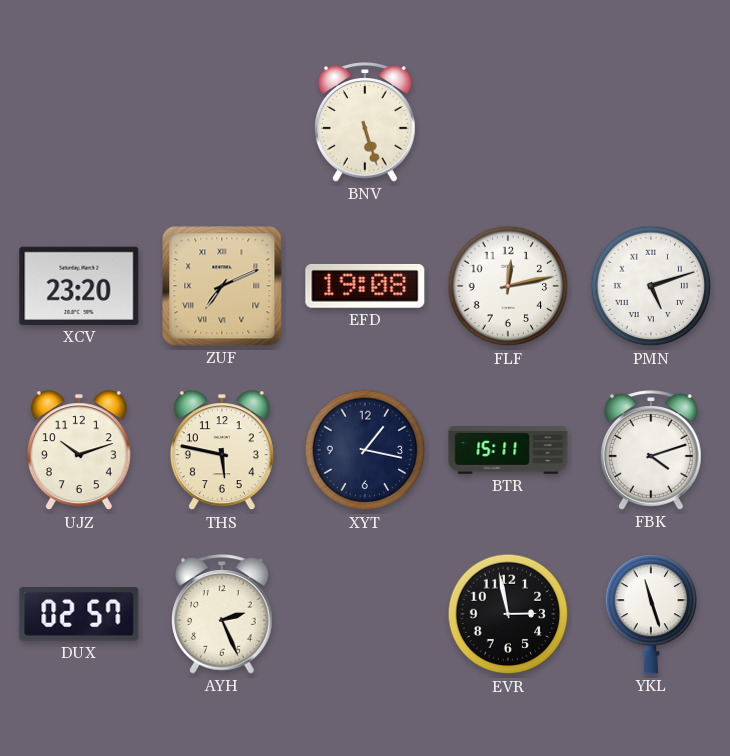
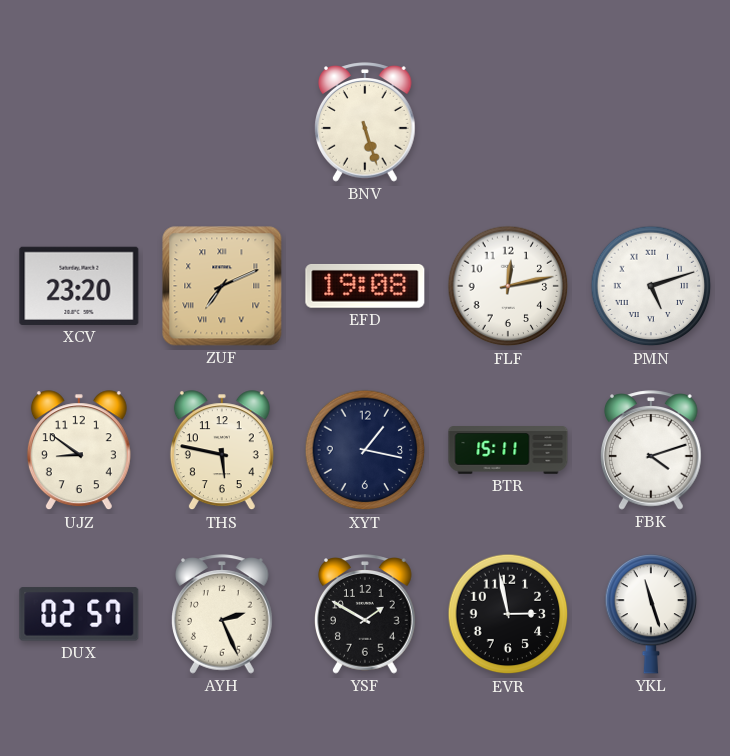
UJZ: 10:12 -> 8:51 (79, 451)
YSF: none -> 1:50 (366, 614)
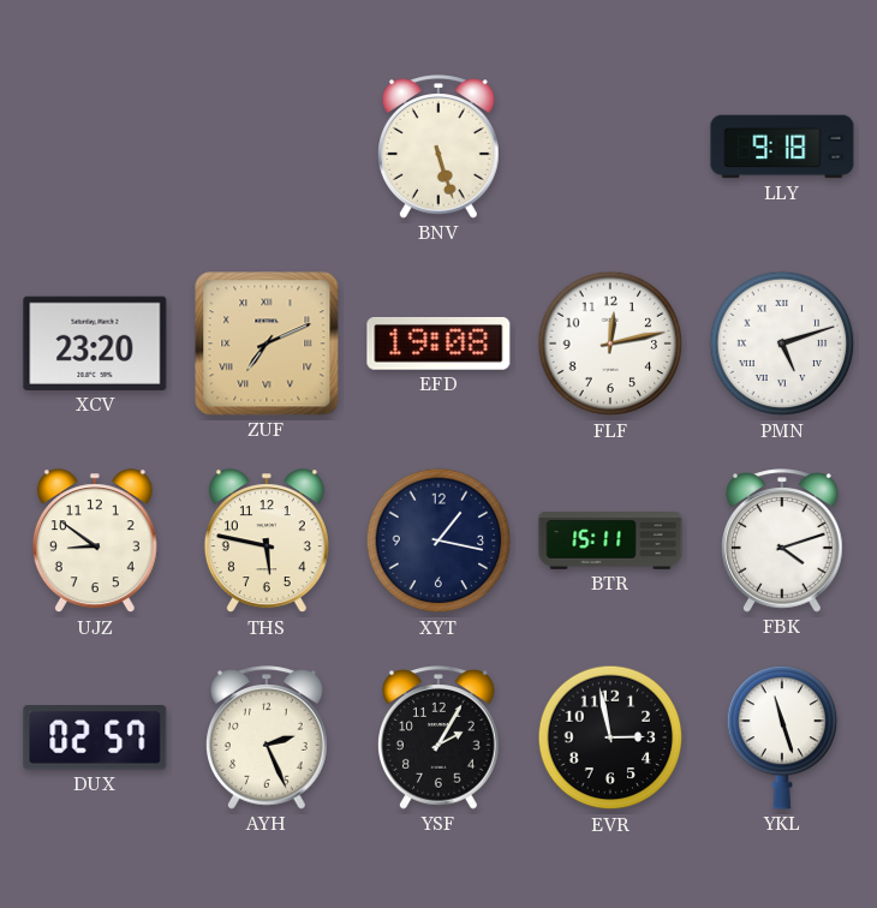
LLY: none -> 9:18 (782, 147)
YSF: 1:50 -> 2:05 (440, 737)
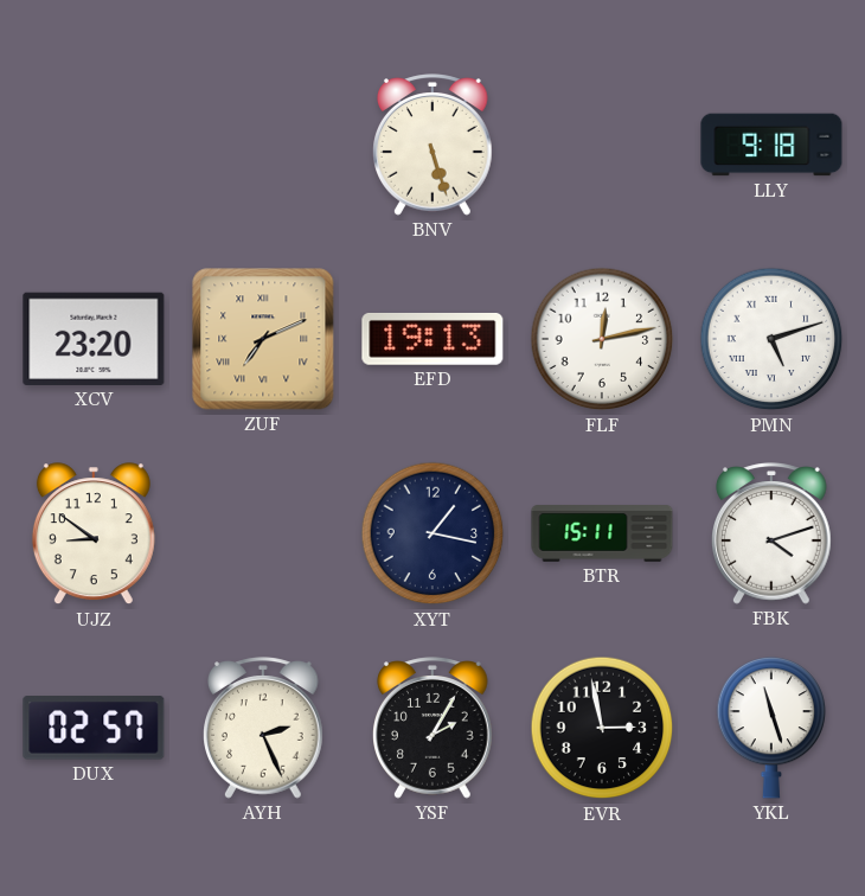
EFD: 19:08 -> 19:13 (432, 339)
THS: 5:47 -> none (267, 542)
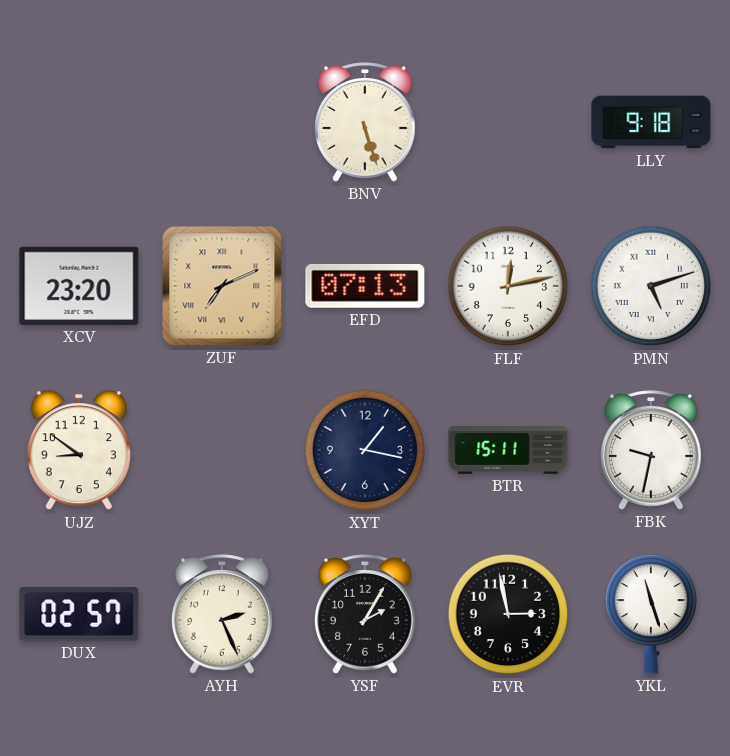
EFD: 19:13 -> 07:13 (365, 286)
FBK: 4:12 -> 9:32 (652, 450)
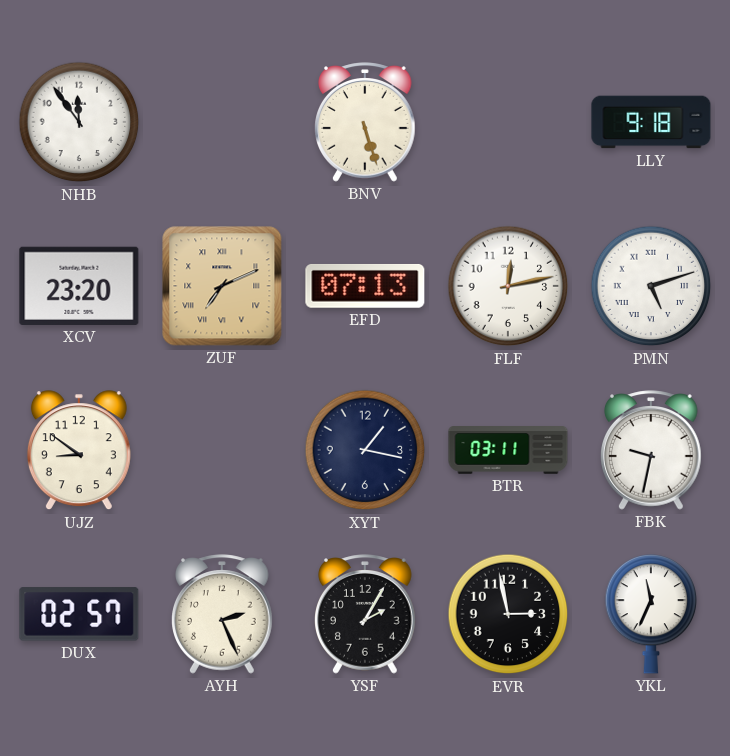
NHB: none -> 11:54 (79, 122)
BTR: 15:11 -> 03:11 (508, 450)
YKL: 11:27 -> 11:34 (651, 615)
